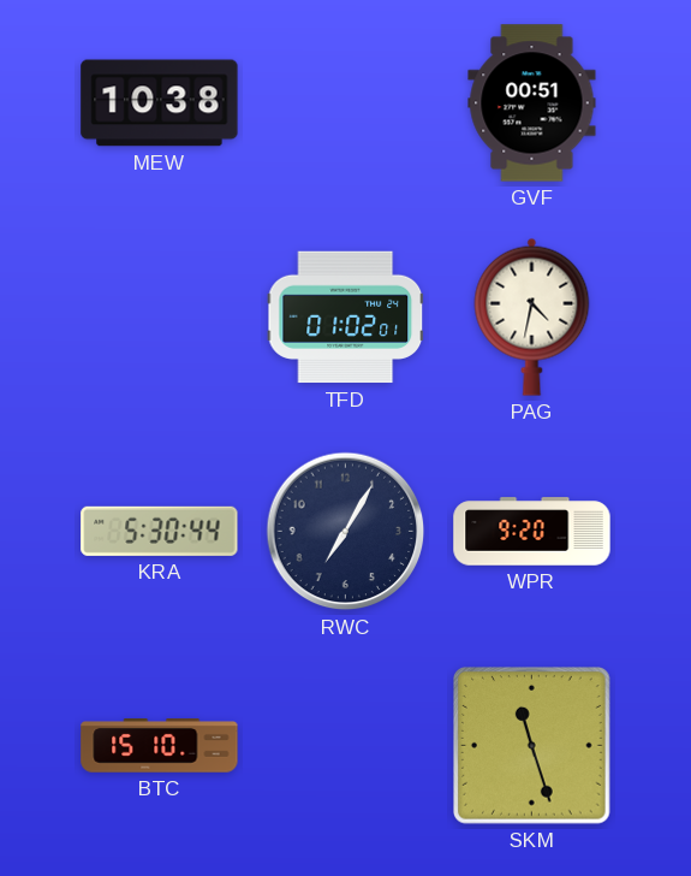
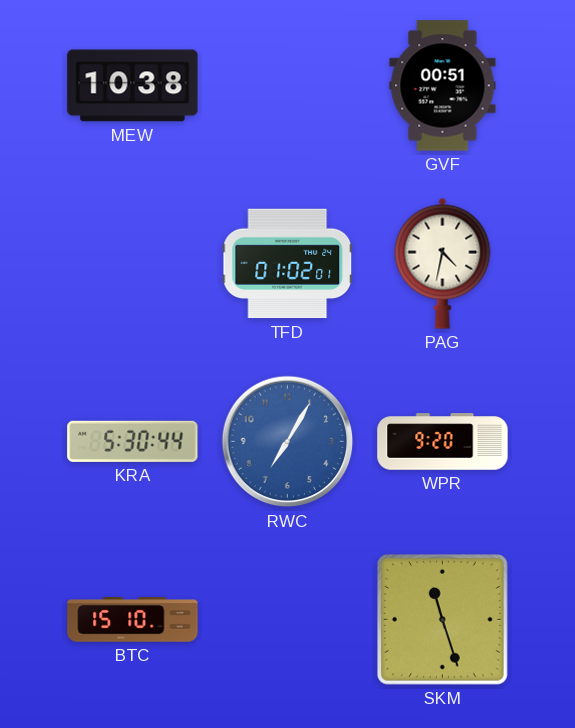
RWC dial: navy -> blue (288, 442)
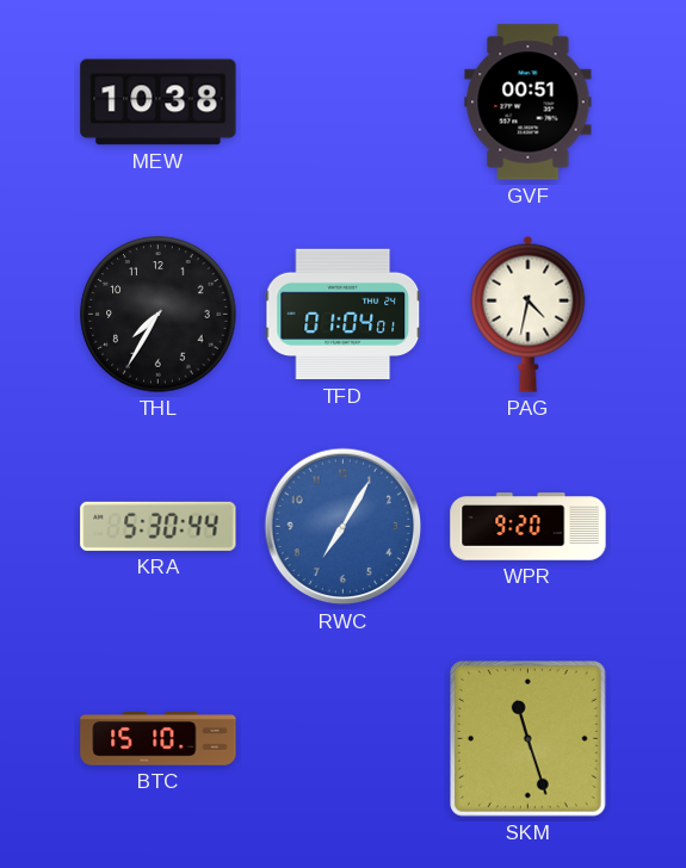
THL: none -> 7:35 (159, 315)
TFD: 01:02 -> 01:04 (344, 315)
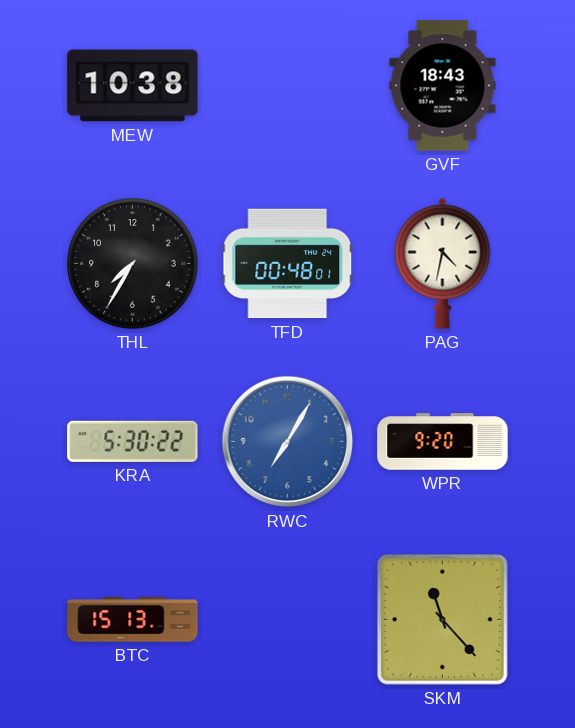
GVF: 00:51 -> 18:43 (443, 86)
TFD: 01:04 -> 00:48 (288, 264)
KRA: 5:30:44 -> 5:30:22 (133, 441)
BTC: 15:10 -> 15:13 (133, 620)
SKM: 11:27 -> 11:23 (443, 620)
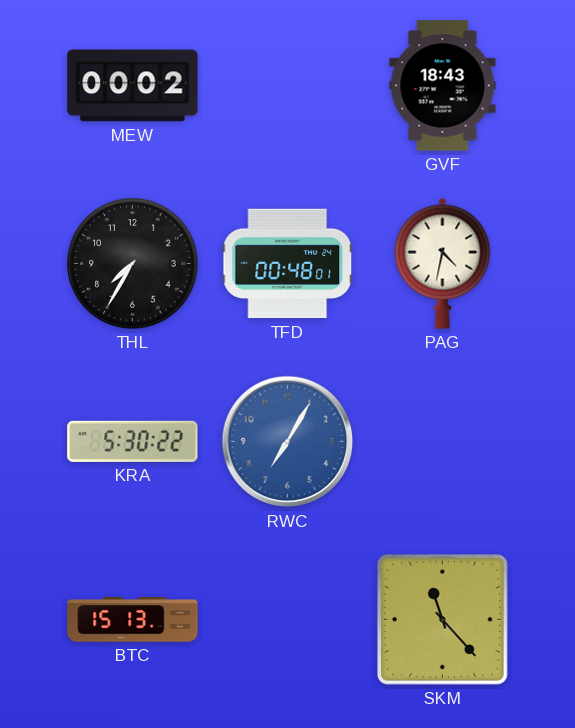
MEW: 10:38 -> 00:02 (133, 86)
WPR: 9:20 -> none (443, 442)
